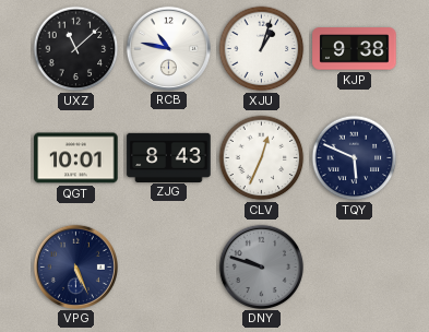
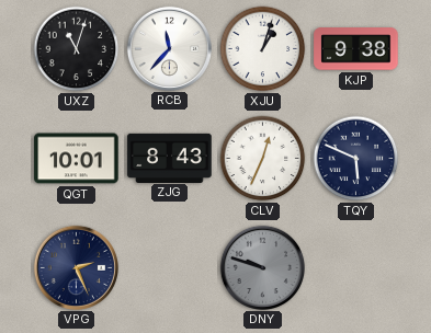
UXZ: 11:08 -> 11:03 (77, 49)
RCB: 10:47 -> 11:37 (169, 48)
VPG: 5:26 -> 2:26 (76, 267)
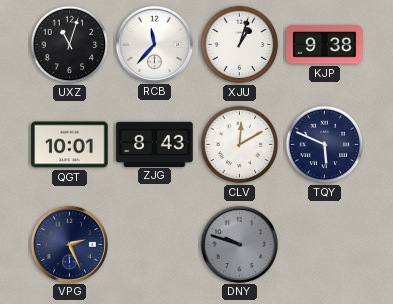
CLV: 12:34 -> 12:10 (240, 145)
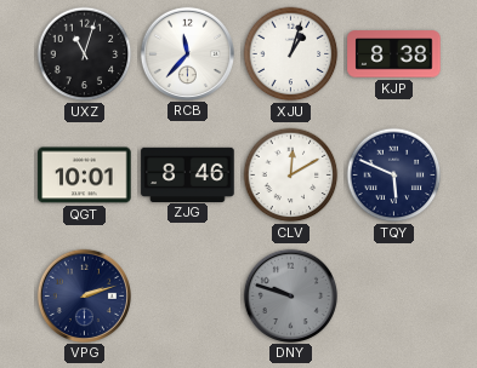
KJP: 9:38 -> 8:38 (394, 54)
ZJG: 8:43 -> 8:46 (188, 174)
VPG: 2:26 -> 2:12 (84, 295)
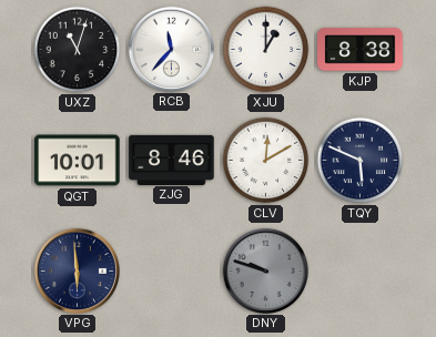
XJU: 1:03 -> 1:00 (266, 50)
VPG: 2:12 -> 5:59 (77, 270)
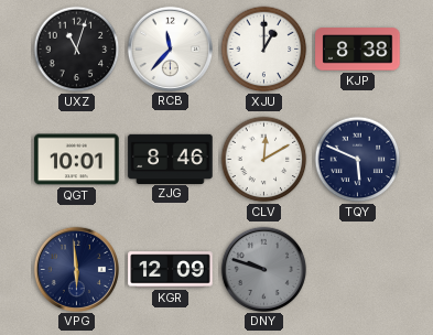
KGR: none -> 12:09 (171, 270)
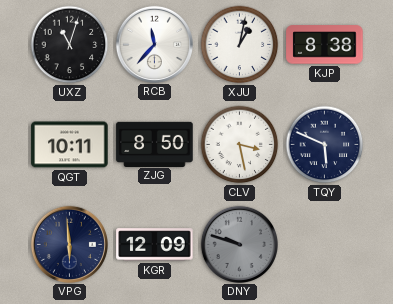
XJU: 1:00 -> 1:02 (240, 45)
QGT: 10:01 -> 10:11 (70, 145)
ZJG: 8:46 -> 8:50 (155, 144)
CLV: 12:10 -> 3:28 (240, 145)
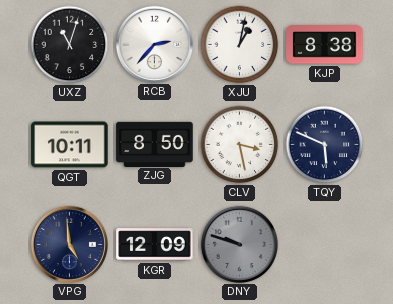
RCB: 11:37 -> 2:37 (154, 44)
VPG: 5:59 -> 4:59 (69, 244)
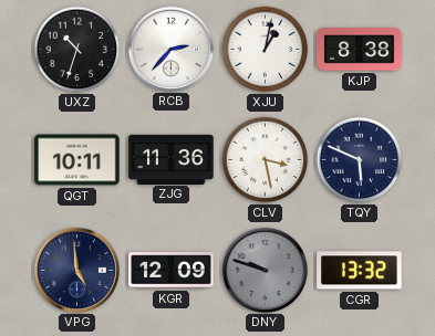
UXZ: 11:03 -> 10:33 (77, 50)
ZJG: 8:50 -> 11:36 (172, 159)
CGR: none -> 13:32 (360, 271)
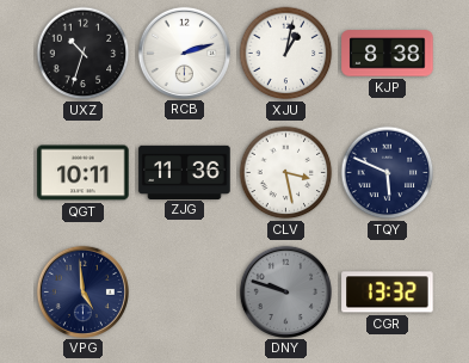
RCB: 2:37 -> 2:12 (184, 53)
KGR: 12:09 -> none (172, 271)
